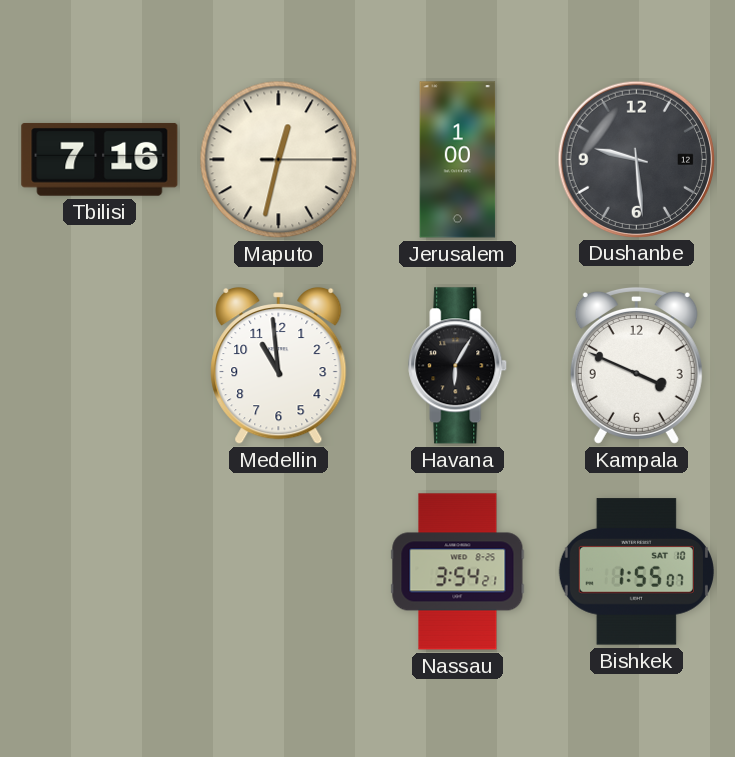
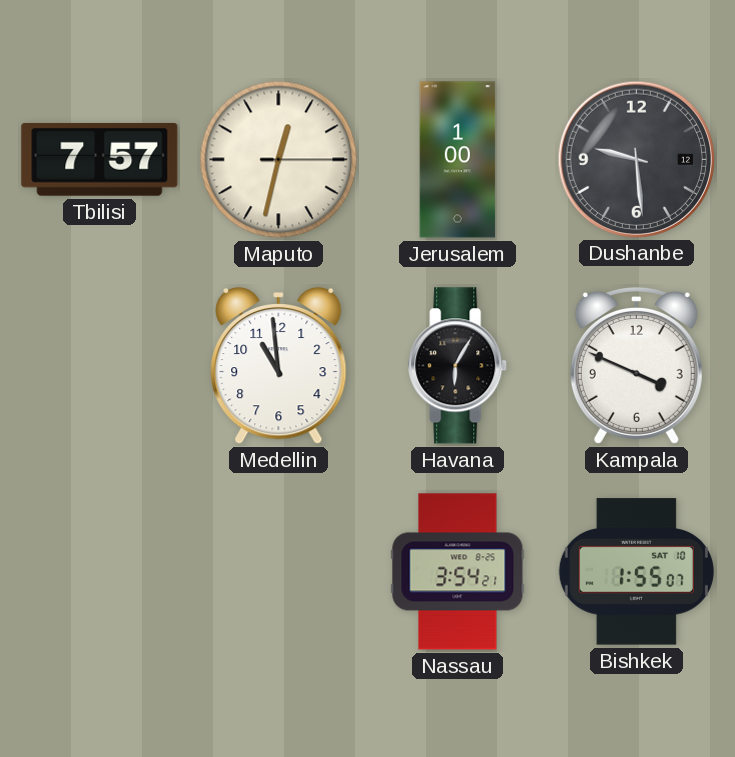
Tbilisi: 7:16 -> 7:57 (100, 160)
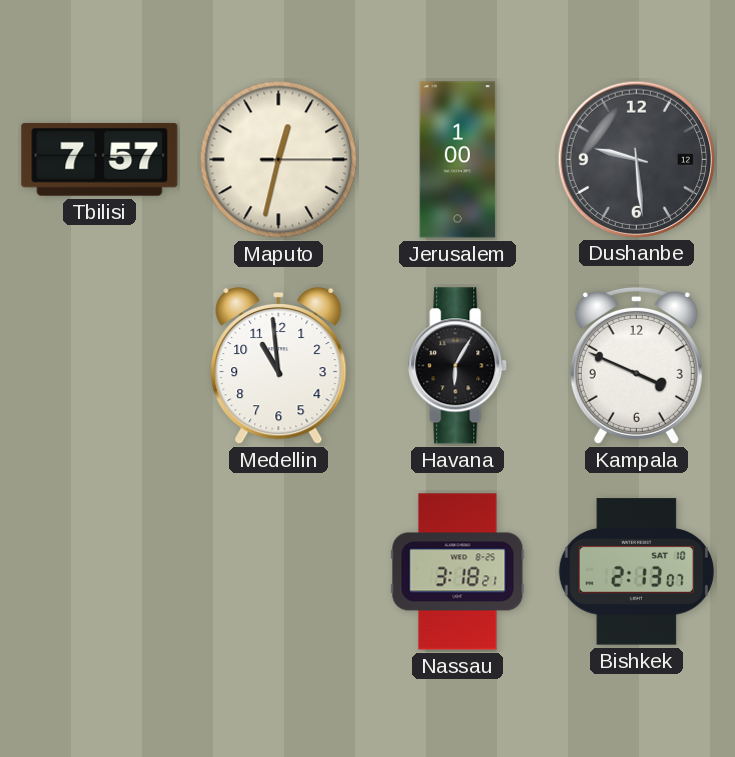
Nassau: 3:54 -> 3:18 (458, 572)
Bishkek: 1:55 -> 2:13 (636, 572)
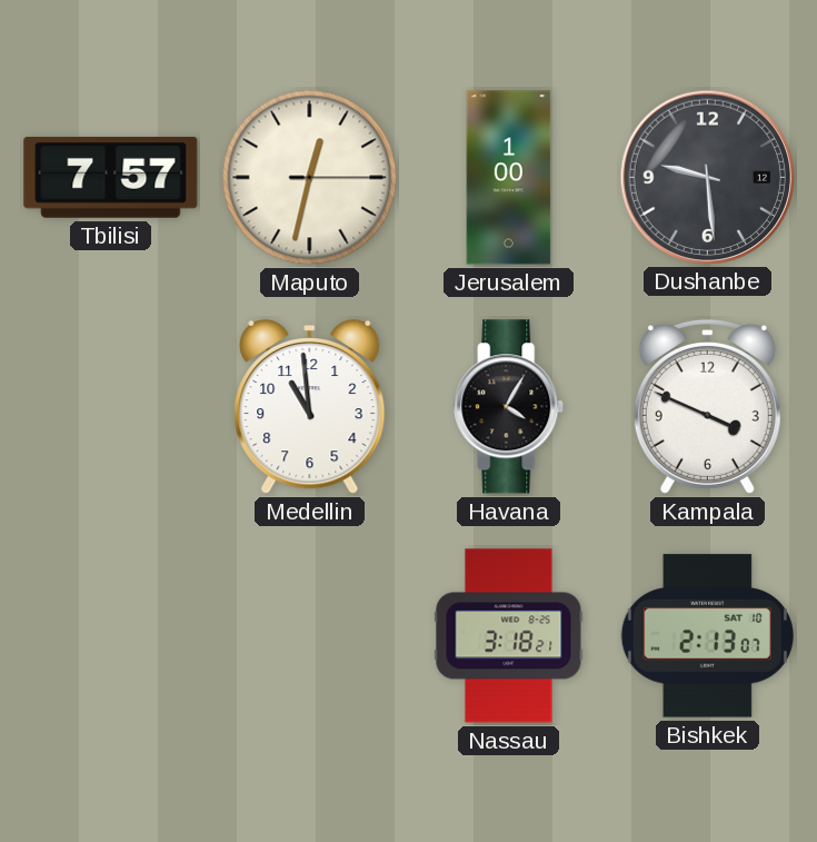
Havana: 6:05 -> 4:05 (509, 407)
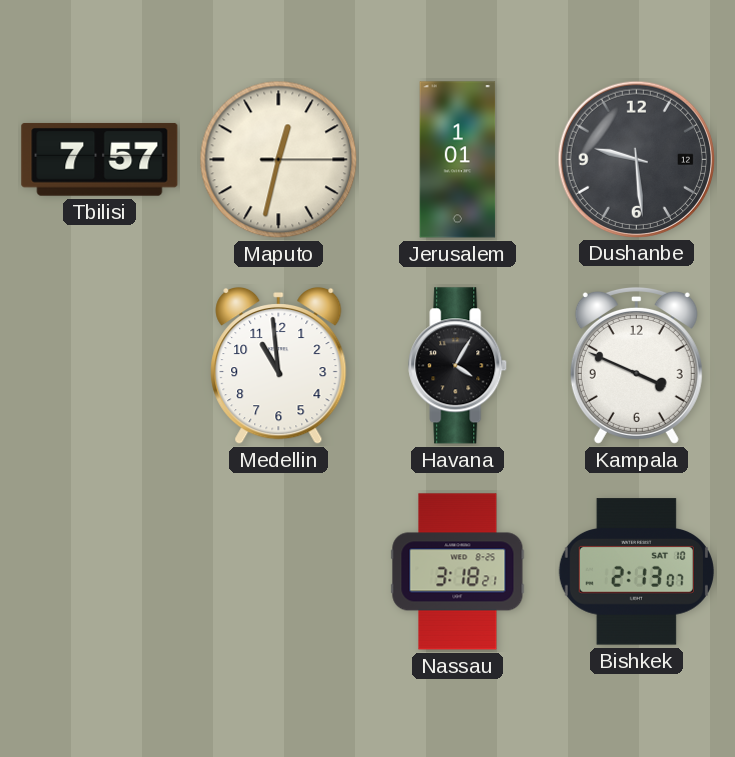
Jerusalem: 1:00 -> 1:01 (458, 160)
